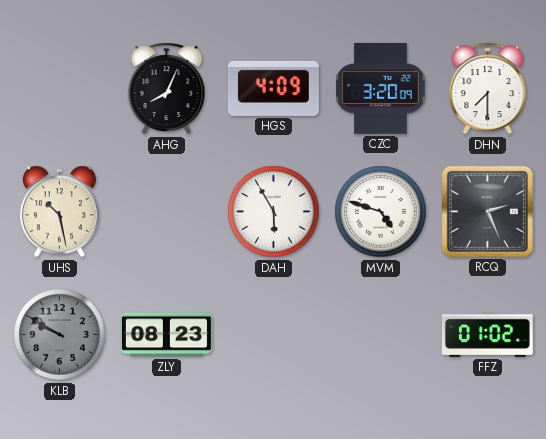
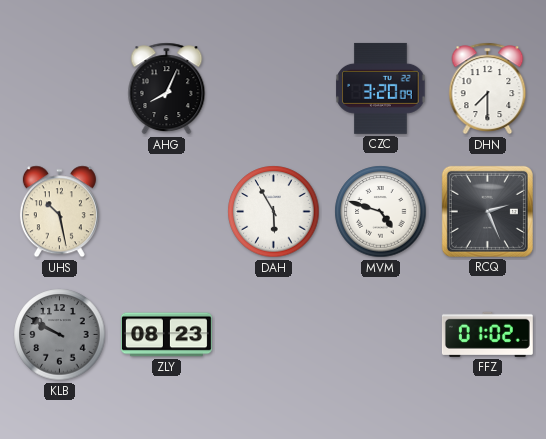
HGS: 4:09 -> none (273, 88)
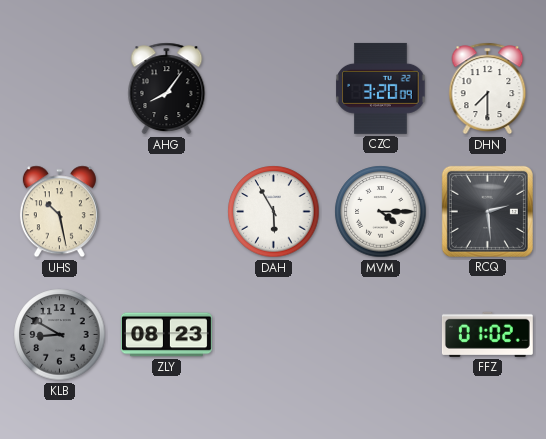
AHG: 8:04 -> 8:06 (167, 89)
MVM: 4:48 -> 4:15 (381, 212)
RCQ: 2:26 -> 2:29 (487, 211)
KLB: 9:50 -> 8:50 (60, 335)
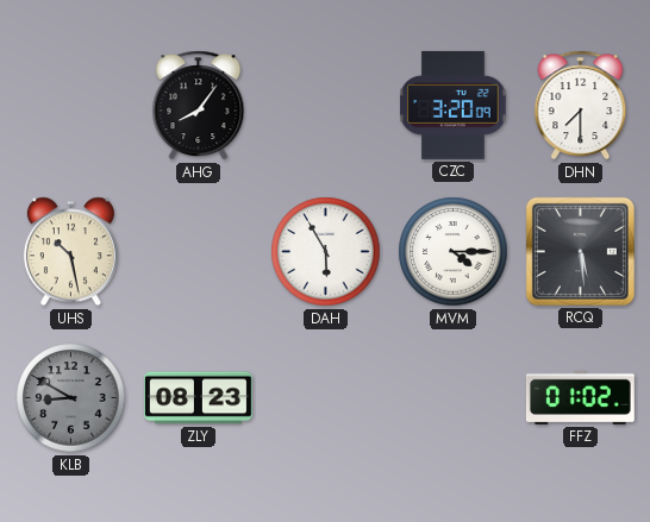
RCQ: 2:29 -> 5:29 (580, 251)
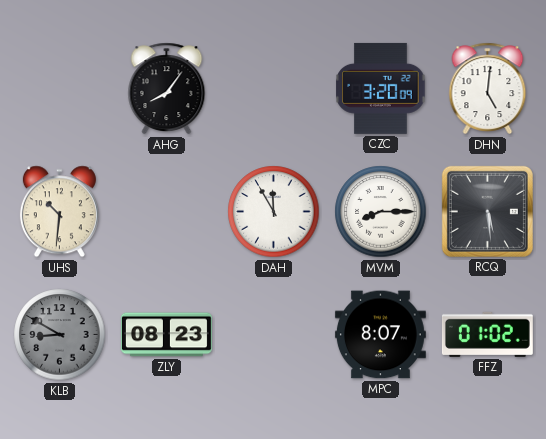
DHN: 7:30 -> 5:01 (488, 89)
UHS: 10:28 -> 10:31 (59, 212)
DAH: 5:55 -> 11:55 (274, 212)
MVM: 4:15 -> 8:15 (381, 212)
MPC: none -> 8:07 (380, 335)
